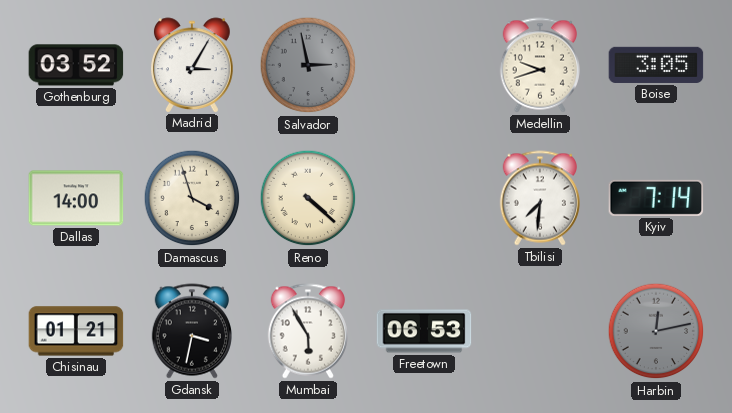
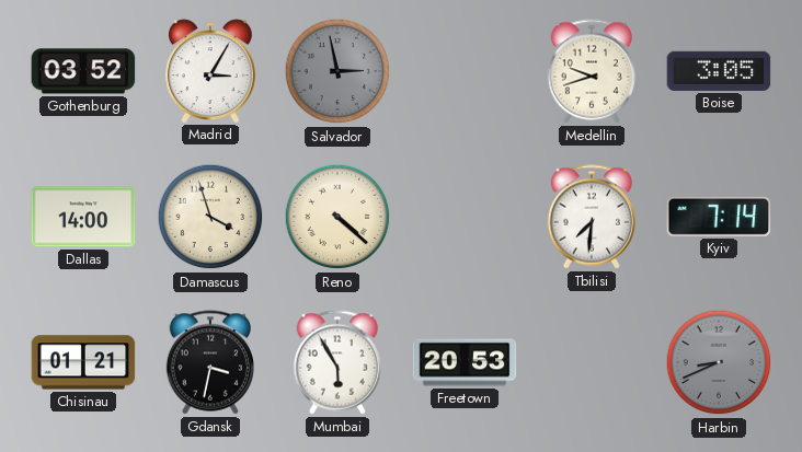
Freetown: 06:53 -> 20:53 (465, 362)
Harbin: 12:13 -> 8:41 (719, 362)
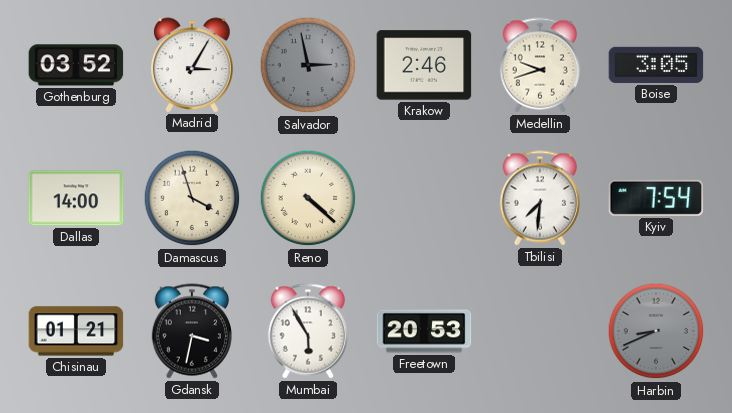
Krakow: none -> 2:46 (424, 65)
Kyiv: 7:14 -> 7:54 (656, 198)
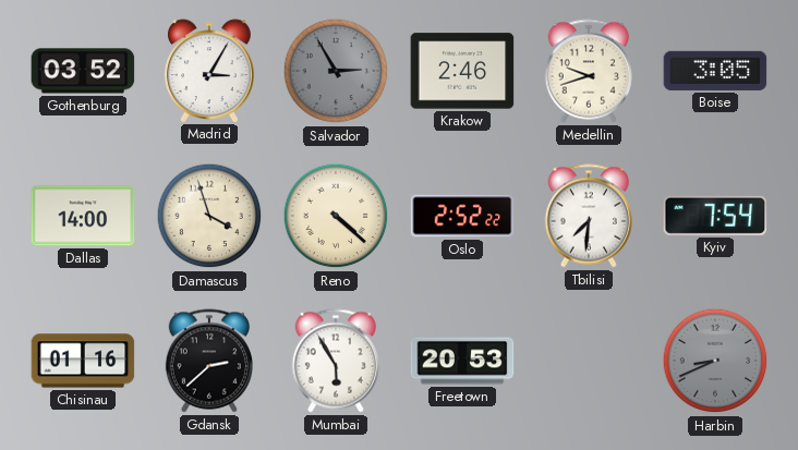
Salvador: 2:58 -> 2:55 (336, 71)
Oslo: none -> 2:52 (462, 216)
Chisinau: 01:21 -> 01:16 (83, 361)
Gdansk: 3:32 -> 2:38 (209, 361)
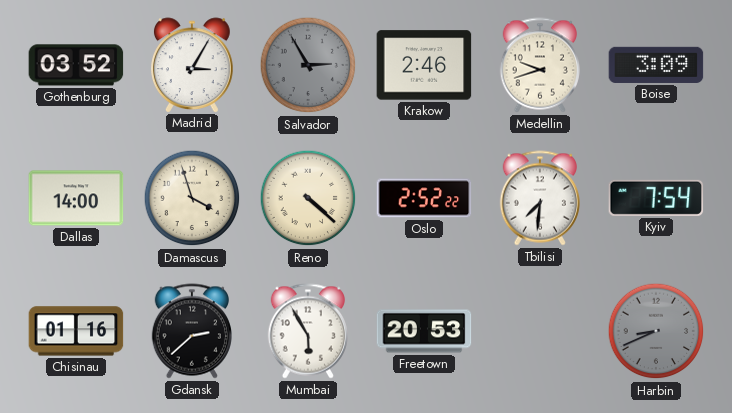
Boise: 3:05 -> 3:09 (656, 65)
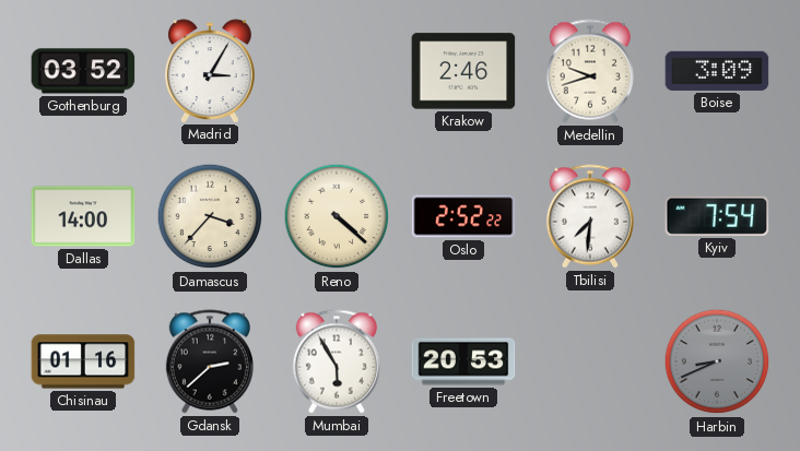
Salvador: 2:55 -> none (308, 65)
Damascus: 3:57 -> 3:37 (210, 216)
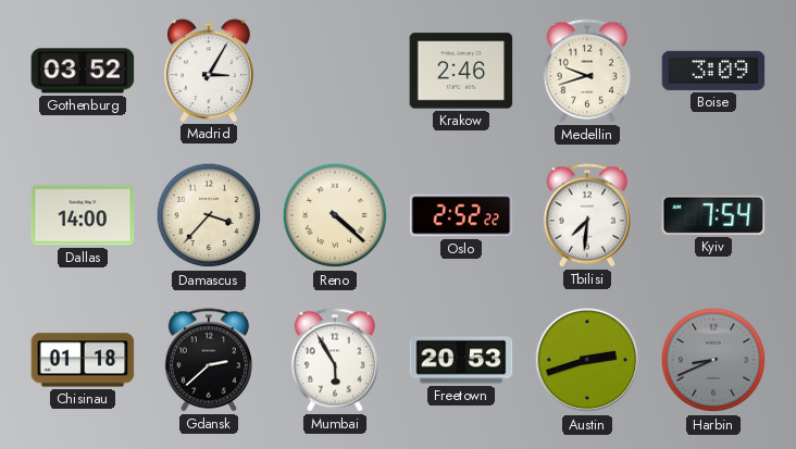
Chisinau: 01:16 -> 01:18 (83, 360)
Austin: none -> 2:42 (587, 360)
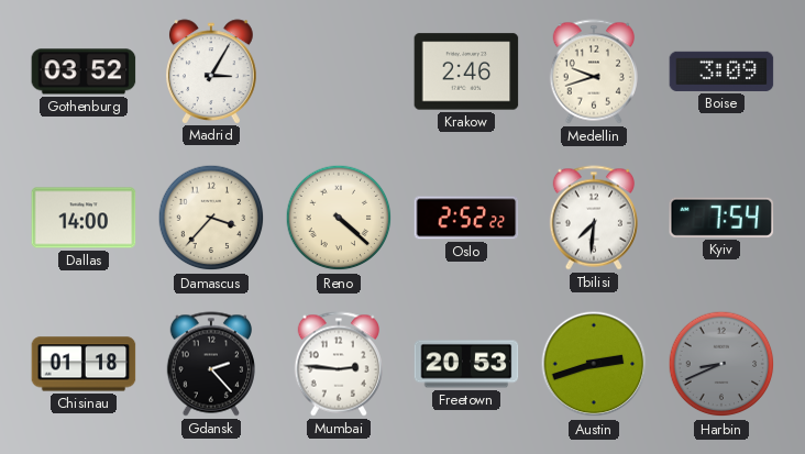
Gdansk: 2:38 -> 2:23 (211, 364)
Mumbai: 5:55 -> 2:46 (339, 364)
